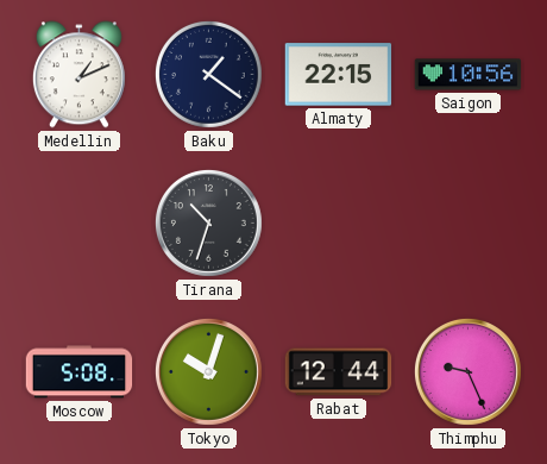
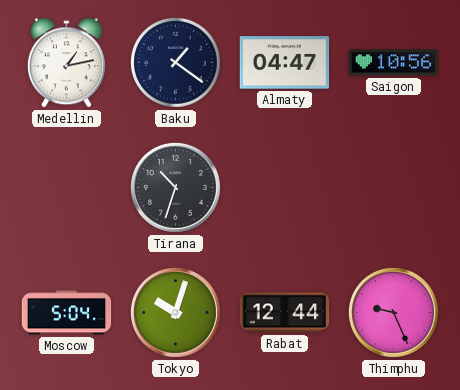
Medellin: 1:11 -> 1:13 (66, 63)
Almaty: 22:15 -> 04:47 (285, 63)
Moscow: 5:08 -> 5:04 (67, 313)
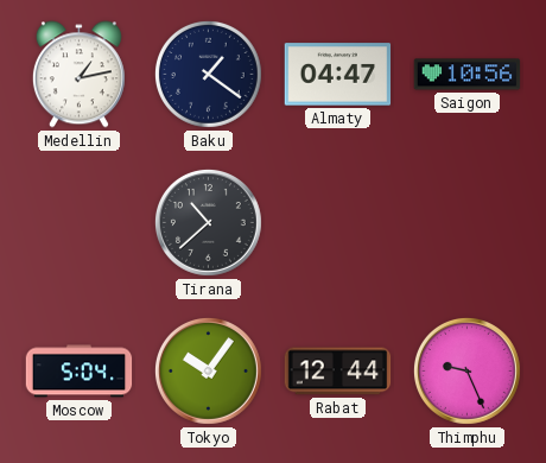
Tirana: 10:33 -> 10:38 (208, 222)
Tokyo: 10:03 -> 10:06 (208, 370)
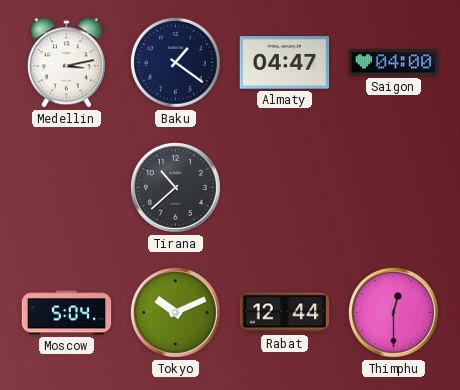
Medellin: 1:13 -> 3:13 (66, 63)
Saigon: 10:56 -> 04:00 (394, 63)
Tokyo: 10:06 -> 10:11 (175, 312)
Thimphu: 9:26 -> 12:30 (393, 312)
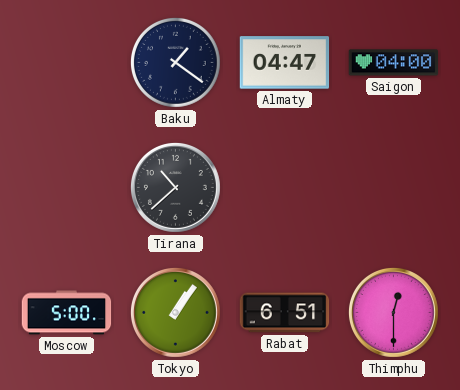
Medellin: 3:13 -> none (66, 63)
Moscow: 5:04 -> 5:00 (67, 313)
Tokyo: 10:11 -> 1:06 (175, 312)
Rabat: 12:44 -> 6:51 (285, 313)
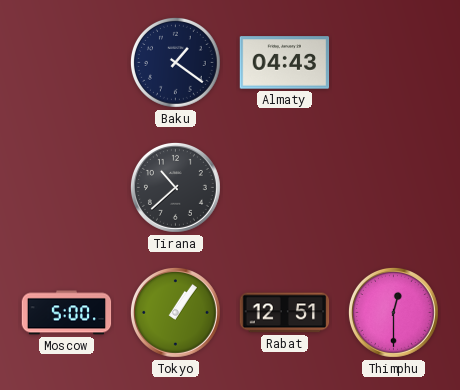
Almaty: 04:47 -> 04:43 (285, 63)
Saigon: 04:00 -> none (394, 63)
Rabat: 6:51 -> 12:51 (285, 313)
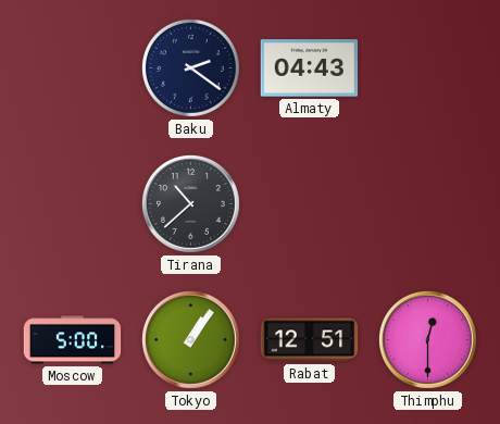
Baku: 1:21 -> 2:21 (190, 67)
